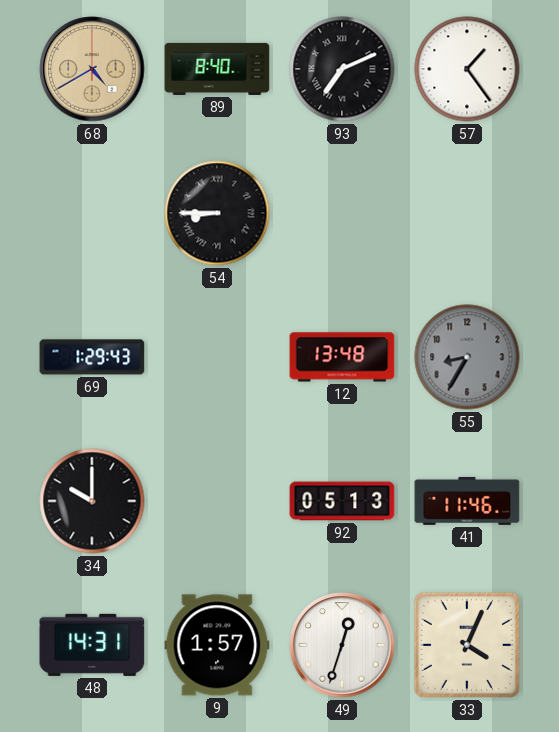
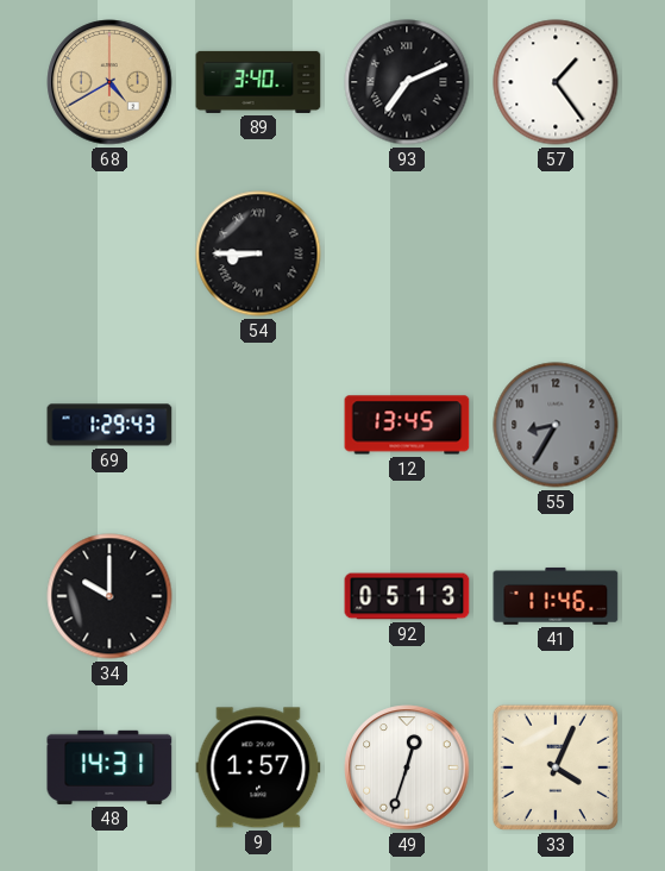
89: 8:40 -> 3:40 (258, 82)
12: 13:48 -> 13:45 (407, 425)
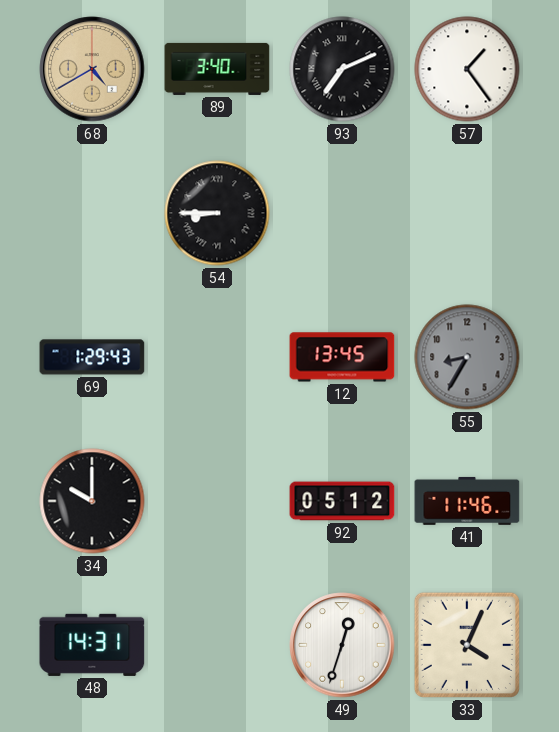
92: 05:13 -> 05:12 (342, 501)
9: 1:57 -> none (258, 767)
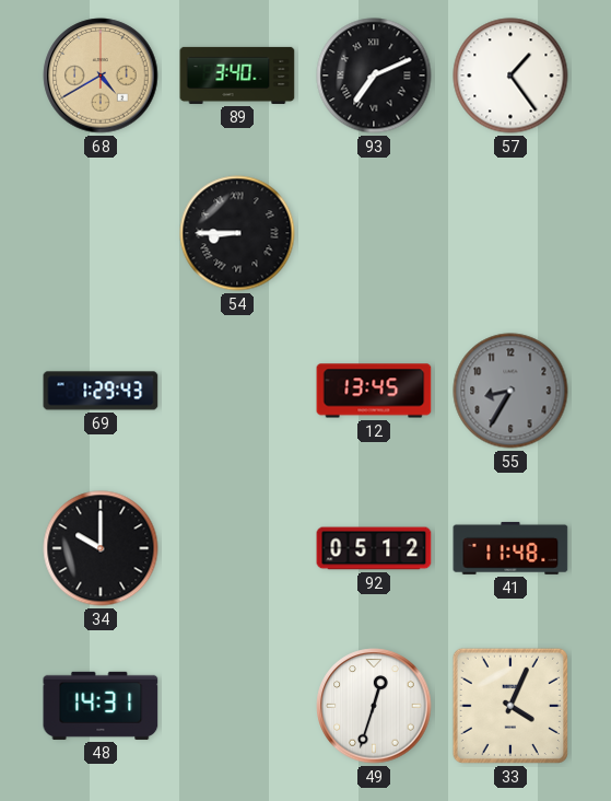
41: 11:46 -> 11:48 (510, 548)
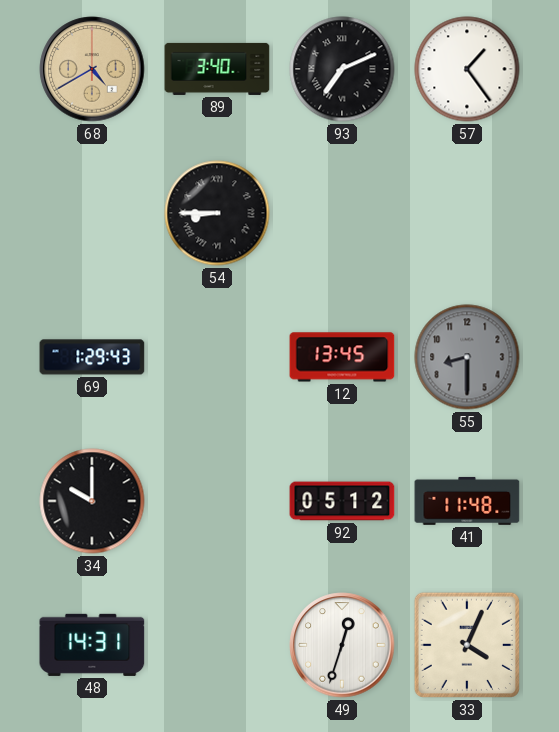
55: 8:35 -> 8:30 (467, 357)
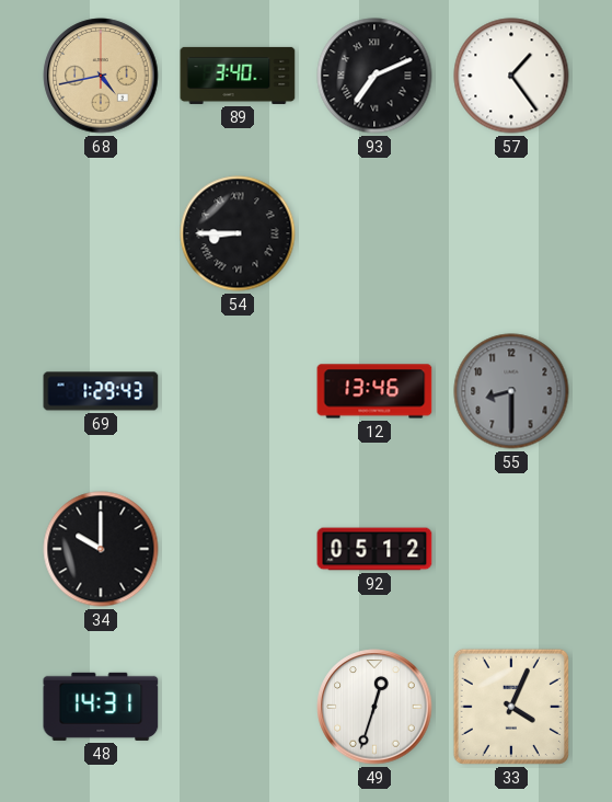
68: 4:40 -> 4:43 (101, 76)
12: 13:45 -> 13:46 (374, 391)
41: 11:48 -> none (467, 501)
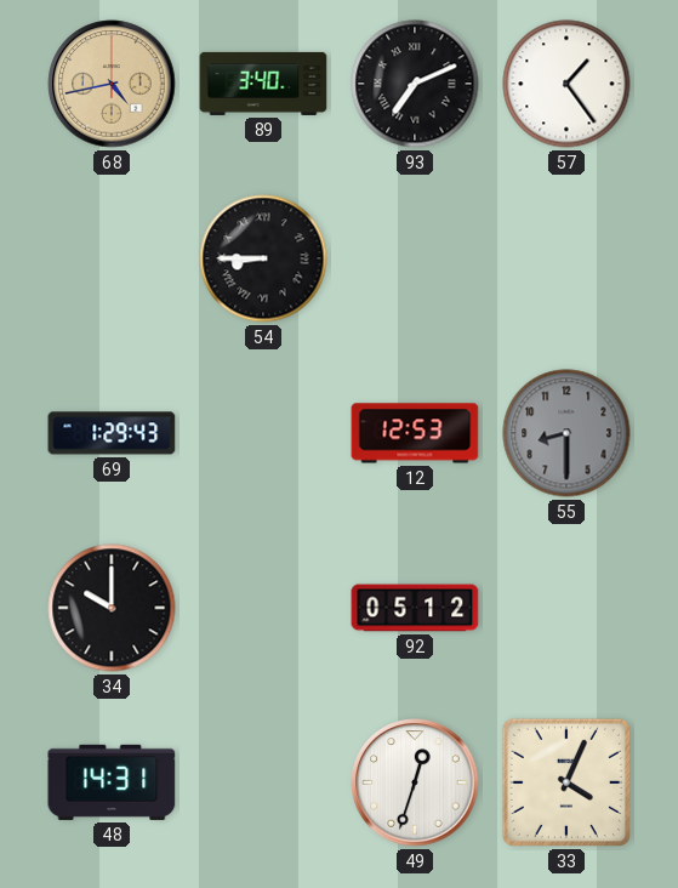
12: 13:46 -> 12:53 (415, 433)
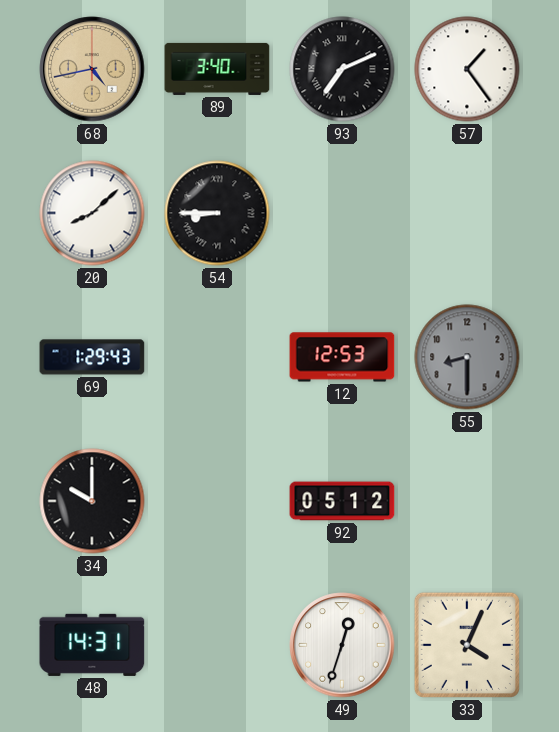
20: none -> 8:08 (92, 213)
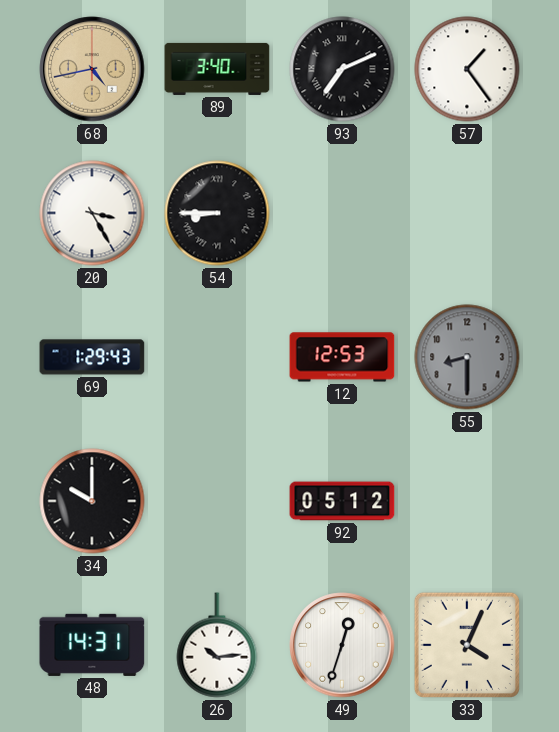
20: 8:08 -> 3:25 (92, 213)
26: none -> 10:14 (217, 645)
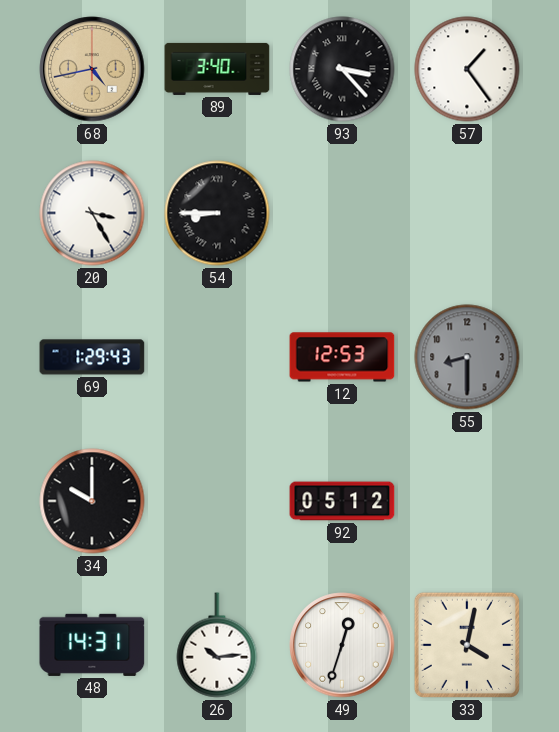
93: 7:11 -> 3:23 (342, 69)
33: 4:04 -> 4:02 (467, 645)
